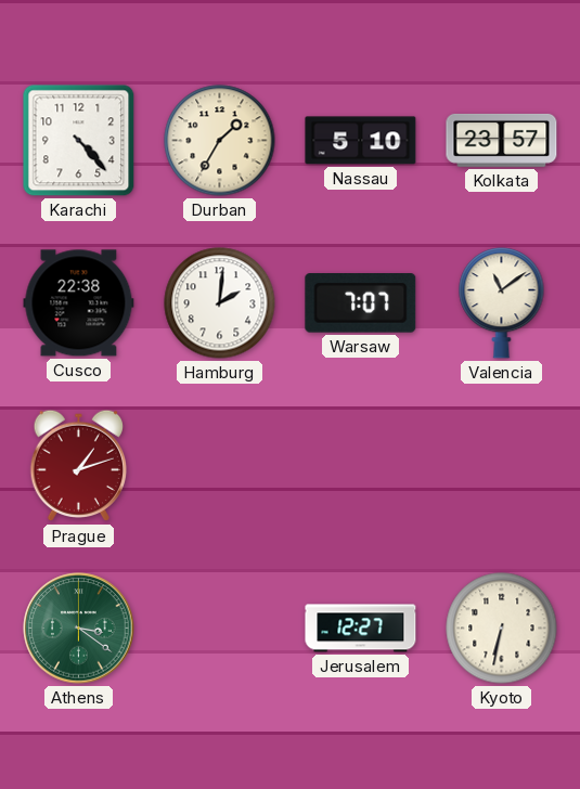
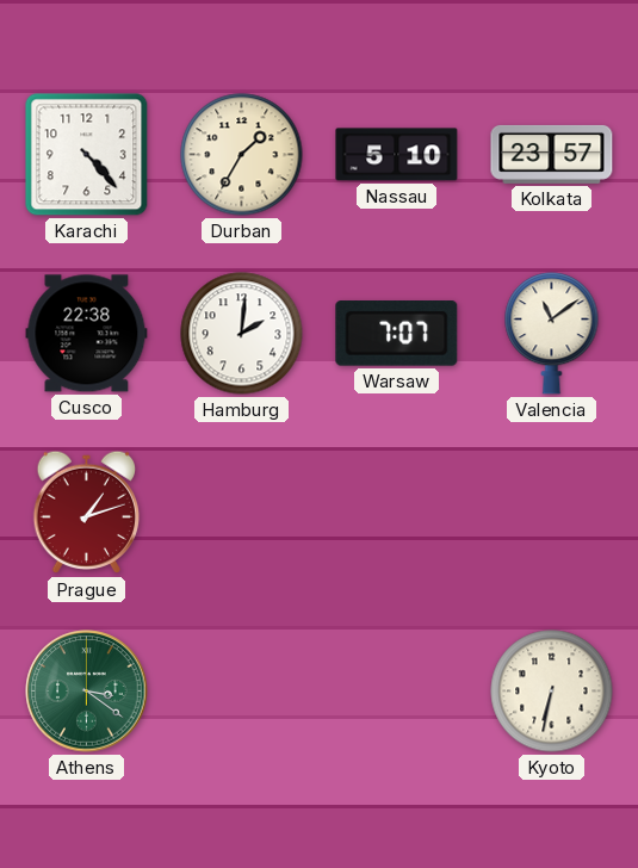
Jerusalem: 12:27 -> none (361, 629)
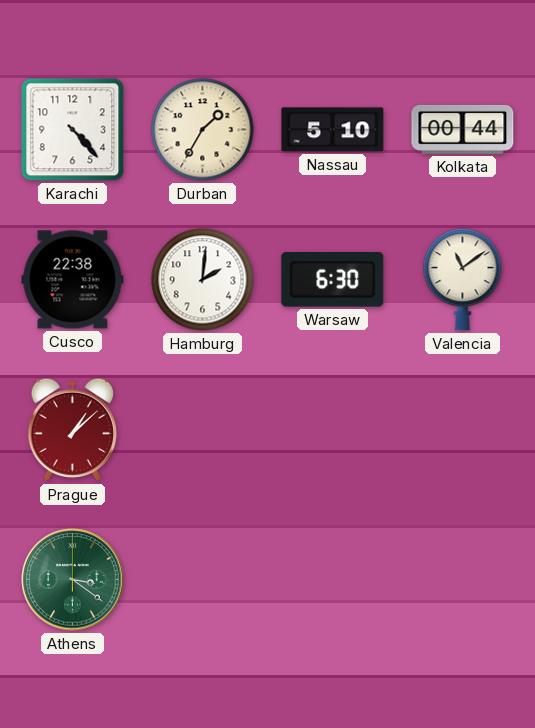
Kolkata: 23:57 -> 00:44 (463, 129)
Warsaw: 7:07 -> 6:30 (333, 280)
Prague: 1:12 -> 1:08 (73, 430)
Kyoto: 6:32 -> none (552, 692)
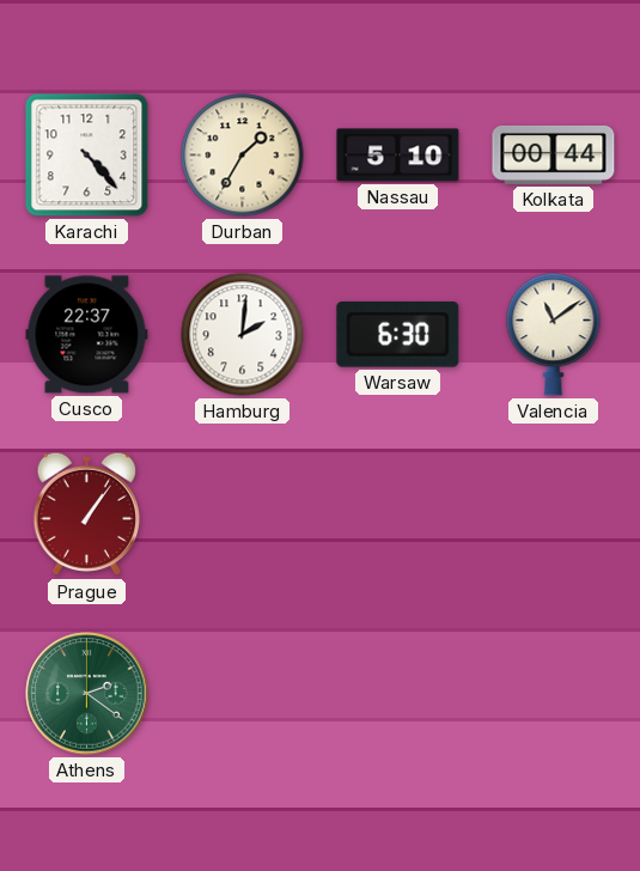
Cusco: 22:38 -> 22:37 (87, 335)
Prague: 1:08 -> 1:06 (87, 514)
Athens: 3:21 -> 2:21 (87, 694)
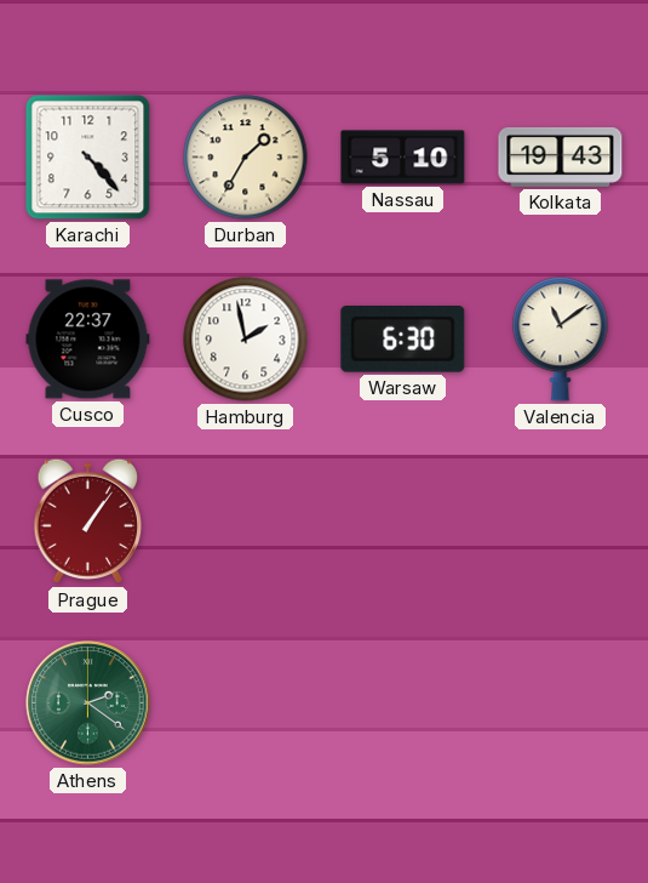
Kolkata: 00:44 -> 19:43 (561, 156)
Hamburg: 2:01 -> 1:58 (246, 340)
